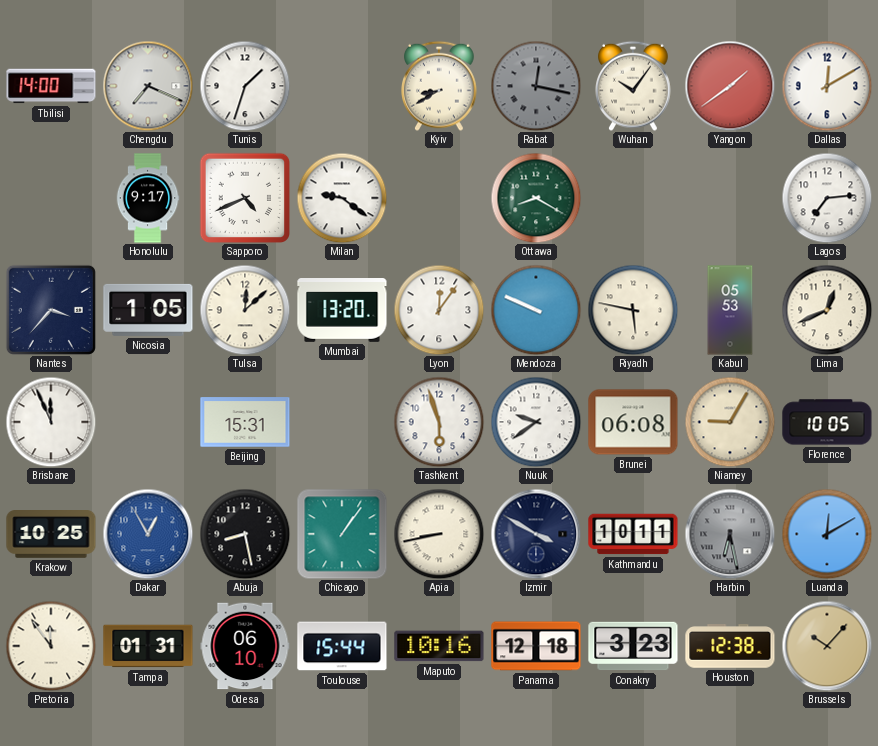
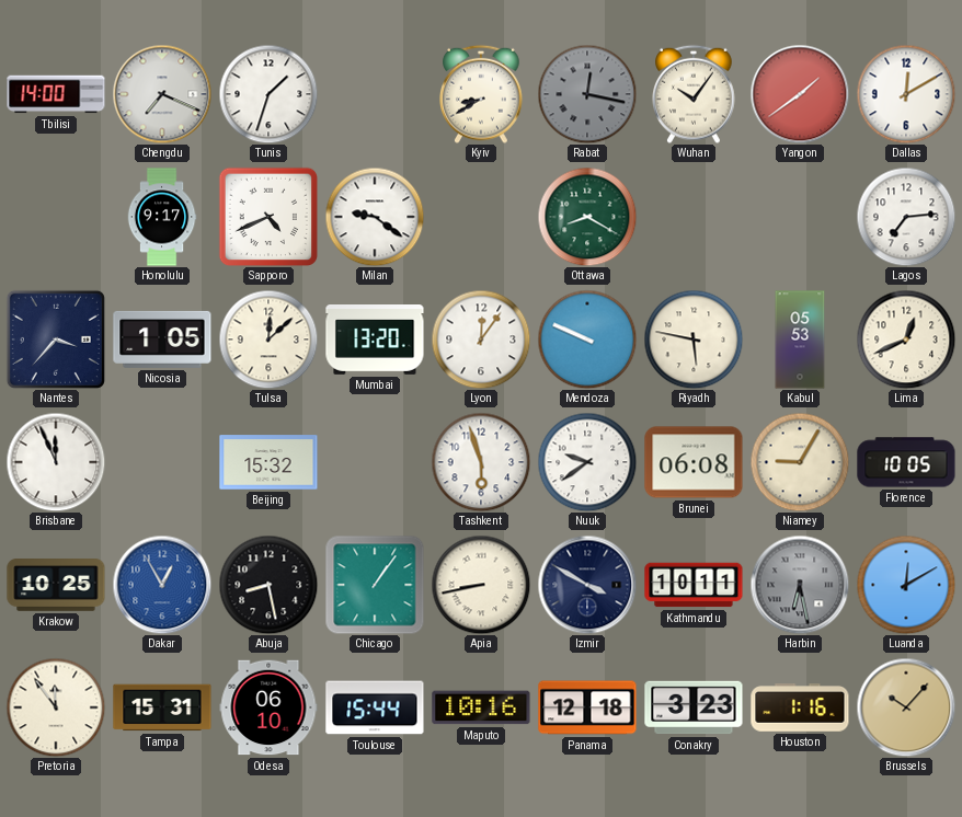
Beijing: 15:31 -> 15:32 (268, 462)
Tampa: 01:31 -> 15:31 (162, 707)
Houston: 12:38 -> 1:16 (800, 707)
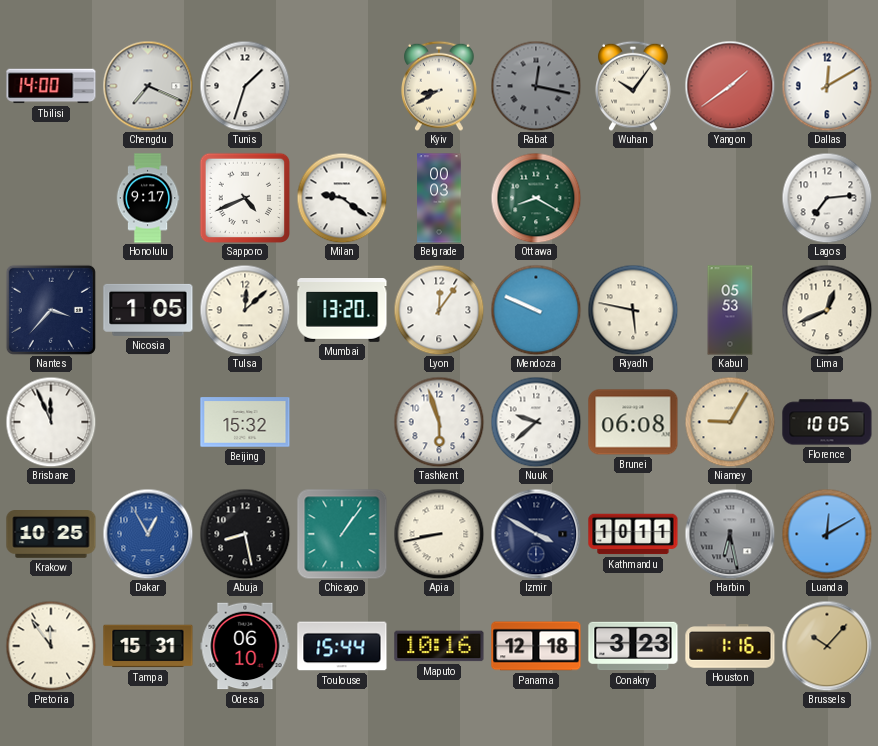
Belgrade: none -> 00:03 (439, 198)
Nuuk: 9:39 -> 9:38 (536, 422)
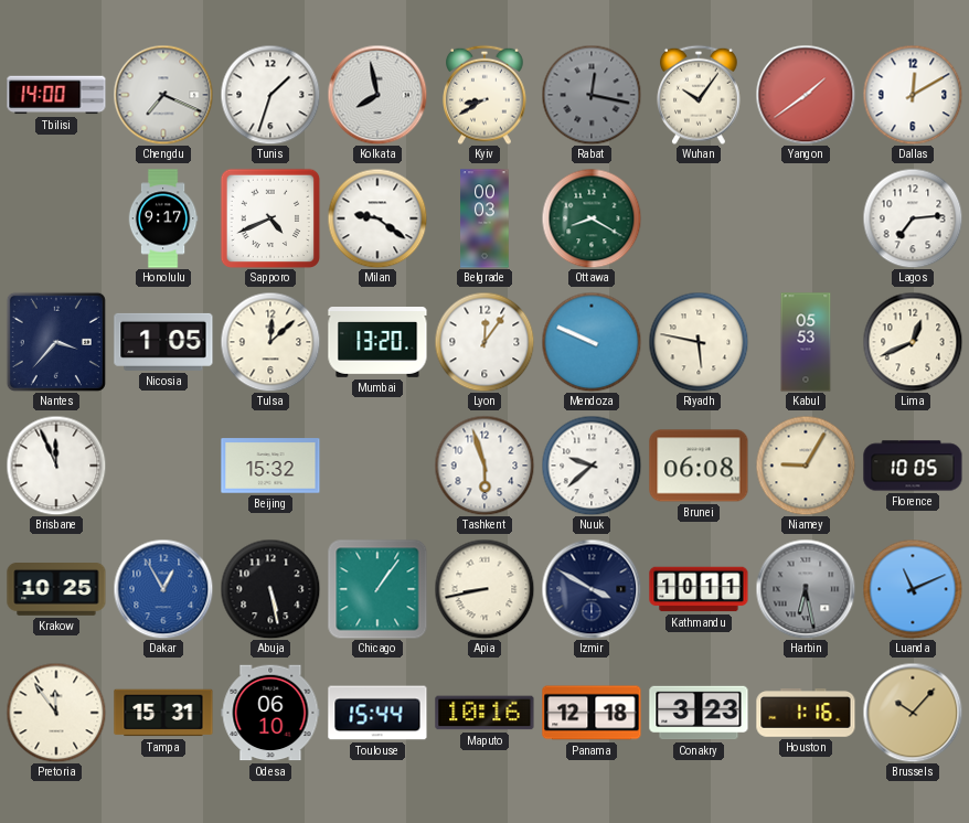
Kolkata: none -> 7:58 (377, 95)
Abuja: 8:28 -> 5:28 (270, 589)
Luanda: 12:10 -> 11:11 (913, 589)
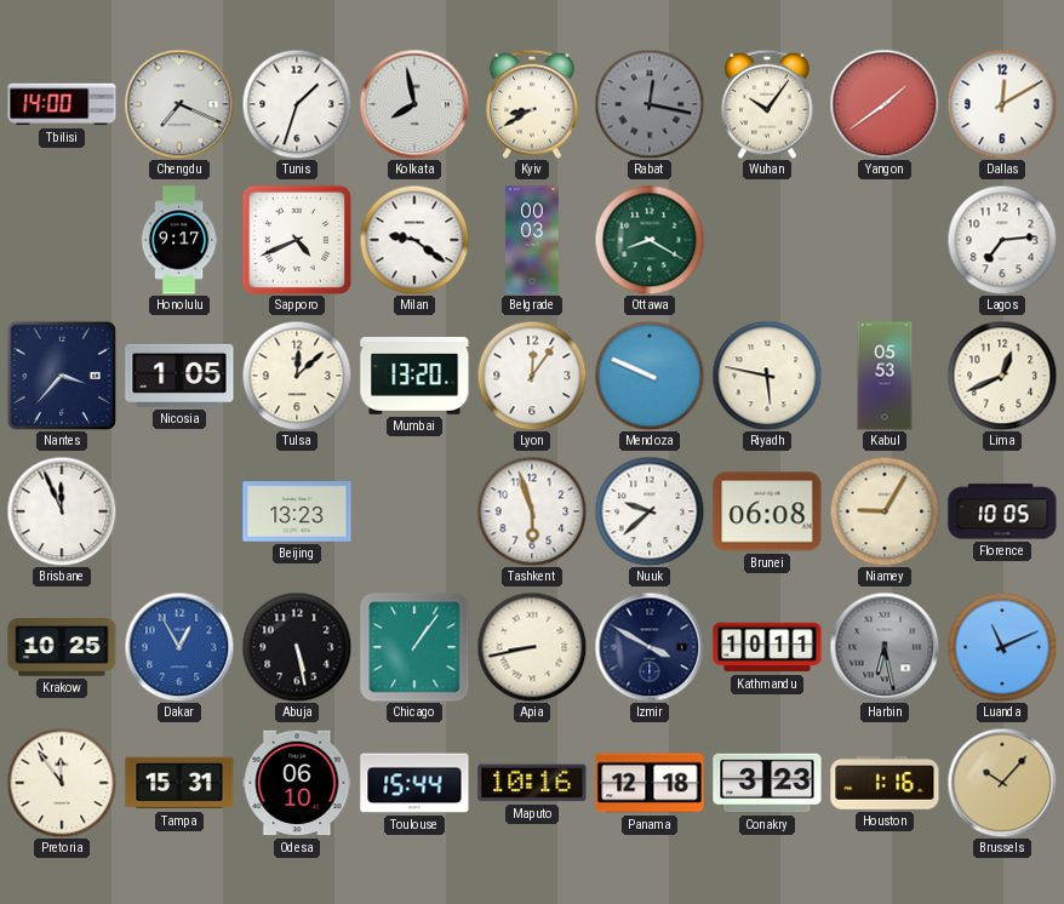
Beijing: 15:32 -> 13:23 (297, 511)
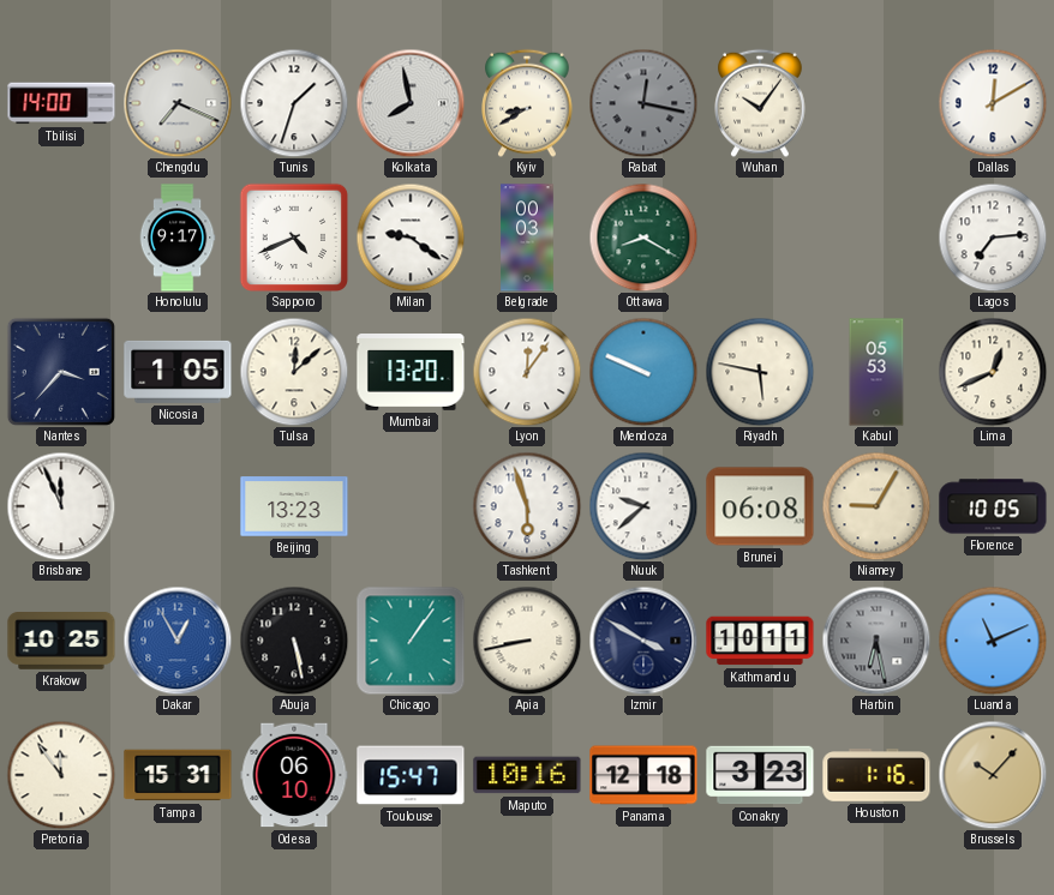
Yangon: 1:39 -> none (885, 104)
Toulouse: 15:44 -> 15:47 (411, 775)
